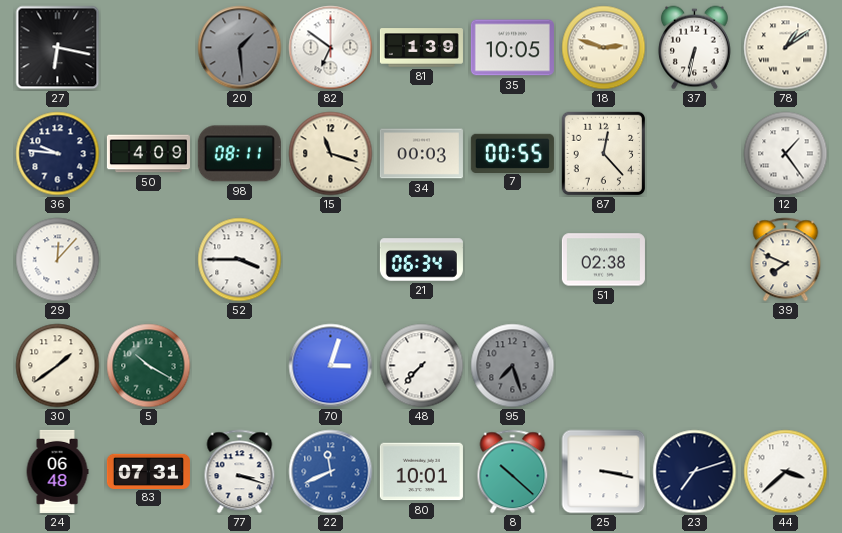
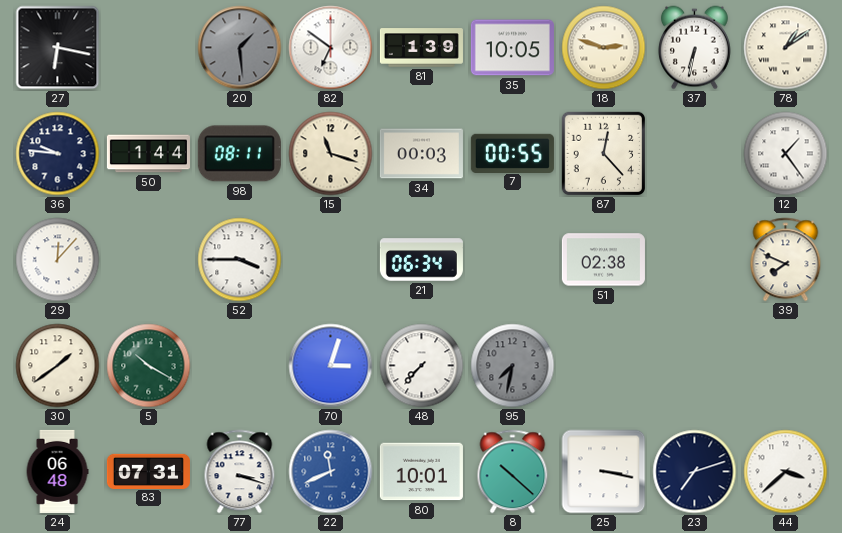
50: 4:09 -> 1:44 (148, 154)
95: 7:27 -> 7:32 (513, 366)
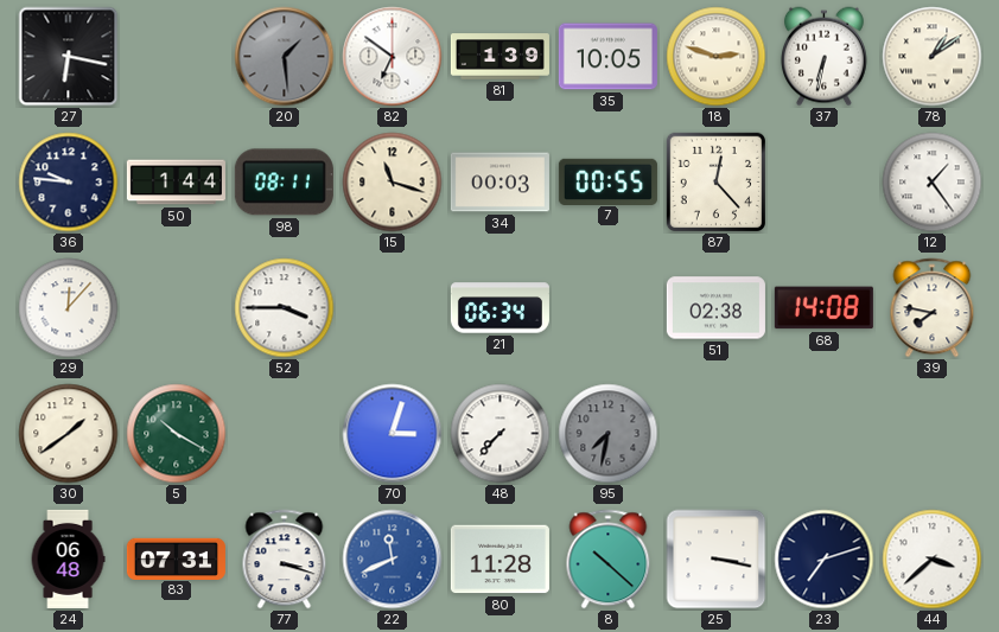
68: none -> 14:08 (823, 308)
39: 7:49 -> 7:47 (933, 308)
80: 10:01 -> 11:28 (499, 560)
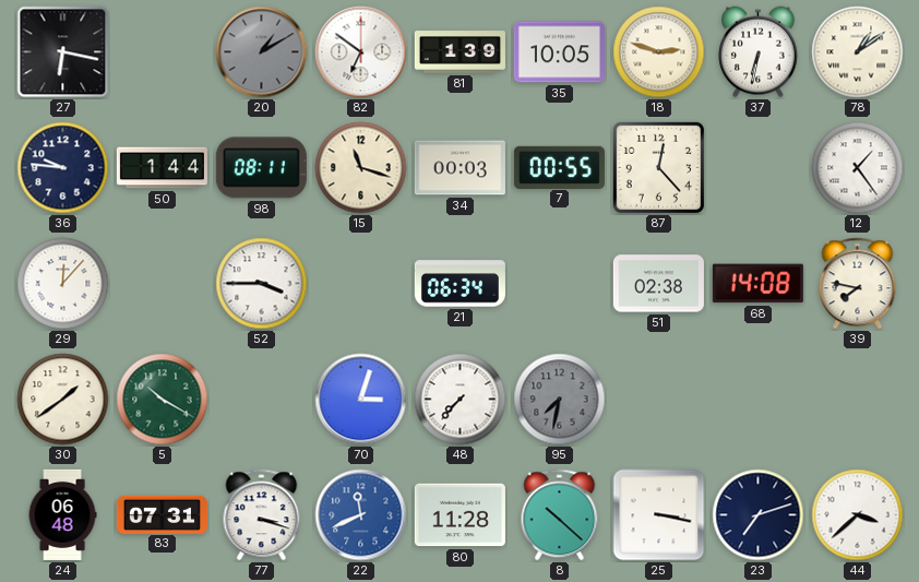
20: 1:29 -> 1:10 (262, 52)
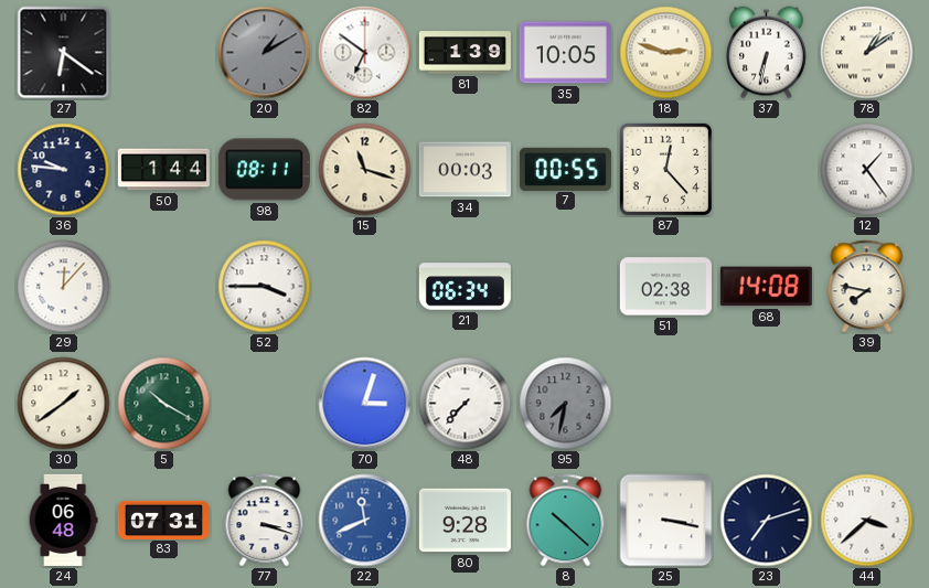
27: 6:17 -> 6:21 (64, 53)
80: 11:28 -> 9:28 (464, 521)
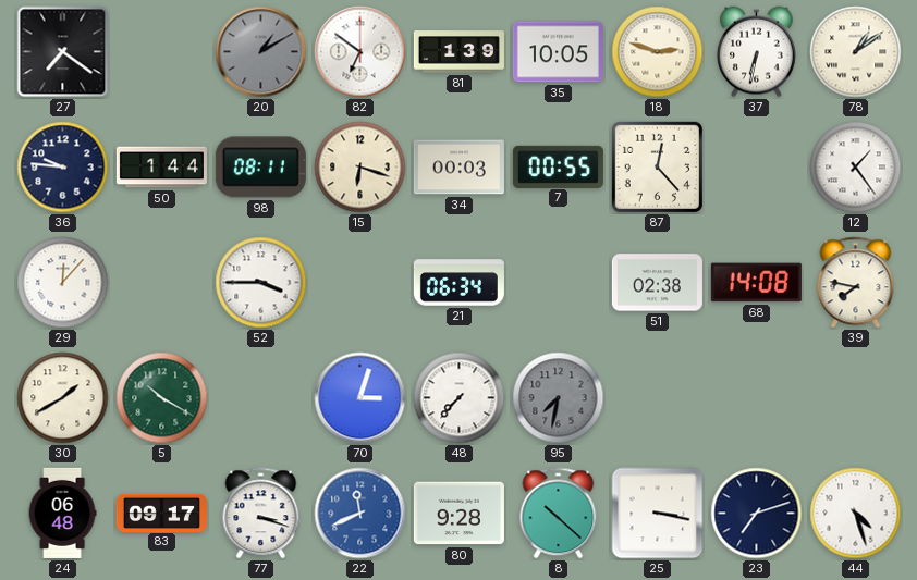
27: 6:21 -> 7:21 (63, 52)
15: 11:18 -> 6:18 (360, 168)
30: 1:39 -> 1:40 (63, 398)
83: 07:31 -> 09:17 (161, 513)
44: 3:38 -> 4:27 (856, 514)
